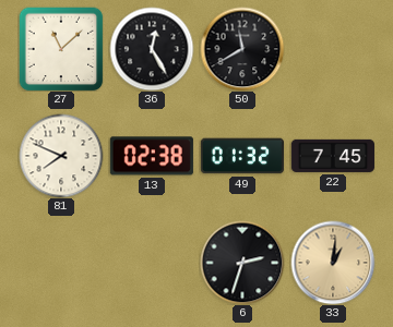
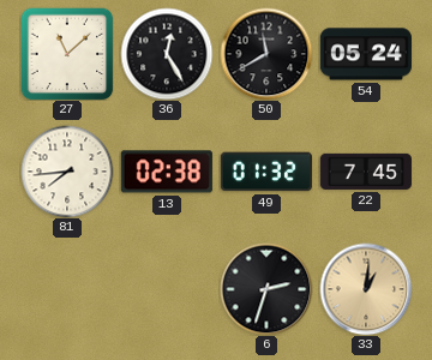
54: none -> 05:24 (366, 54)
81: 7:49 -> 7:44 (67, 172)
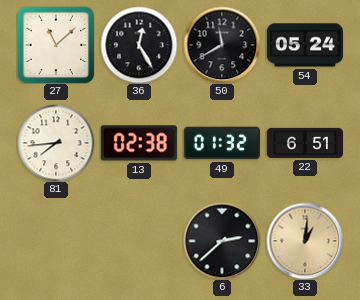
22: 7:45 -> 6:51 (305, 143)
6: 2:33 -> 2:38 (222, 241)
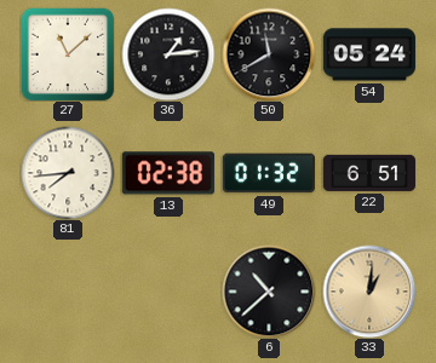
36: 12:25 -> 1:14 (168, 54)
6: 2:38 -> 10:38 (269, 292)
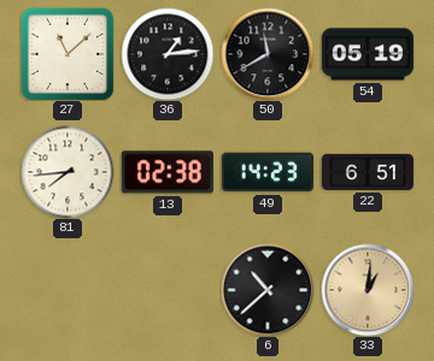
54: 05:24 -> 05:19 (368, 54)
49: 01:32 -> 14:23 (268, 172)
